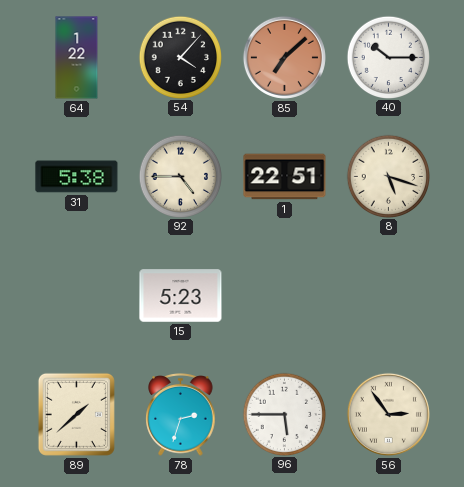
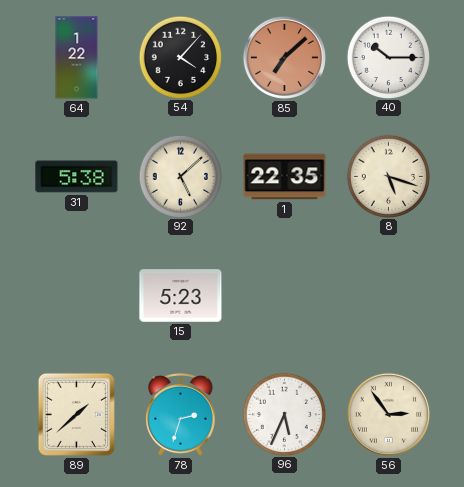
92: 4:45 -> 5:08 (180, 176)
1: 22:51 -> 22:35 (285, 177)
96: 5:45 -> 5:34 (284, 414)
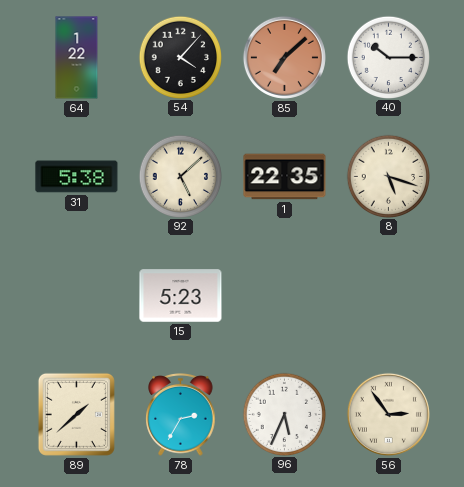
78: 2:33 -> 2:35 (181, 415)
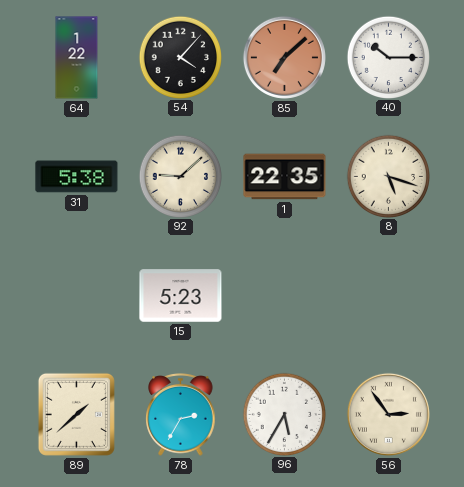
92: 5:08 -> 9:08 (180, 176)
96: 5:34 -> 5:35 (284, 414)
